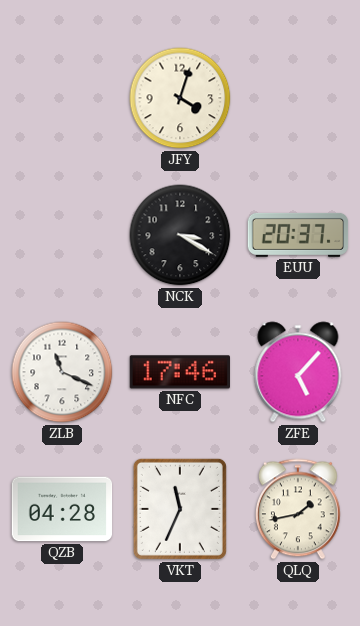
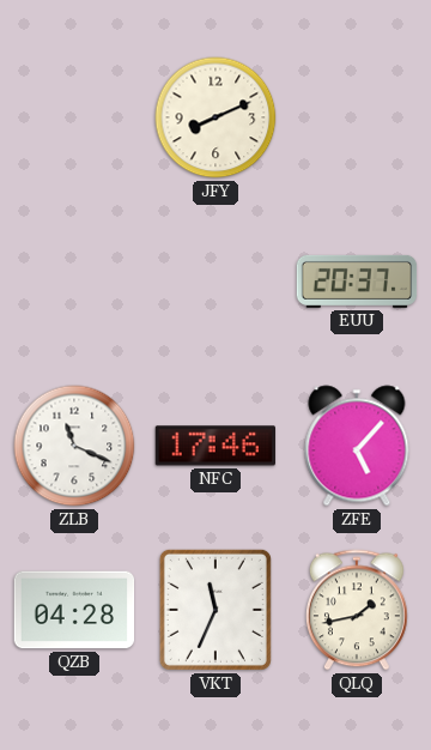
JFY: 4:03 -> 8:11 (215, 117)
NCK: 3:20 -> none (180, 235)
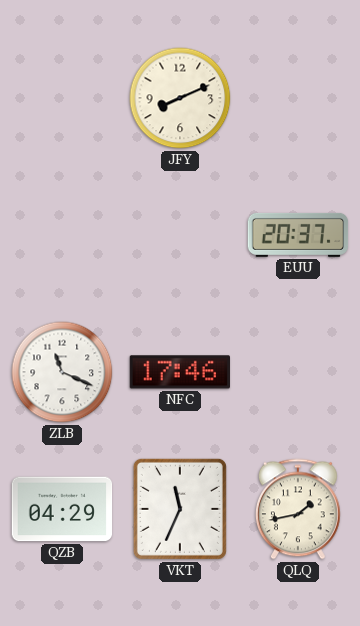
ZFE: 5:07 -> none (357, 446)
QZB: 04:28 -> 04:29 (62, 509)
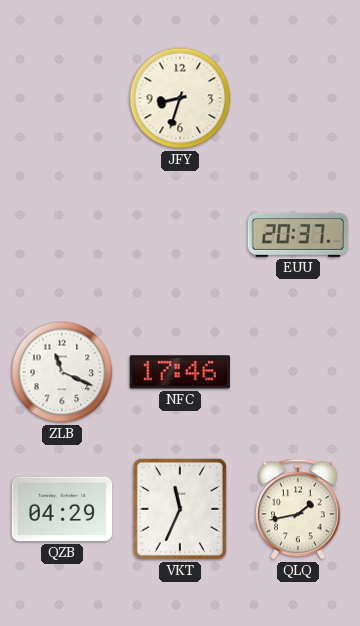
JFY: 8:11 -> 8:33 (180, 98)
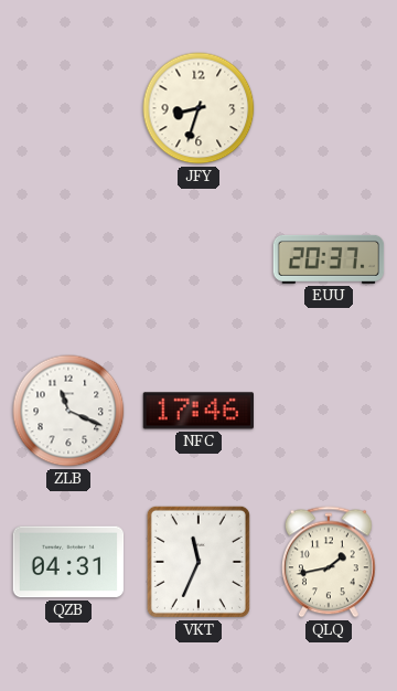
QZB: 04:29 -> 04:31 (68, 562)
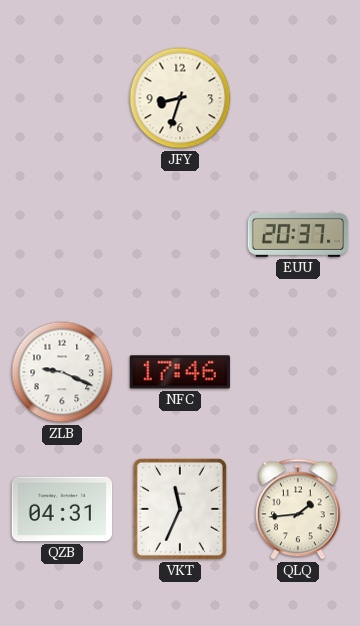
ZLB: 11:19 -> 9:19 (62, 372)
QLQ: 1:43 -> 1:44 (298, 509)
